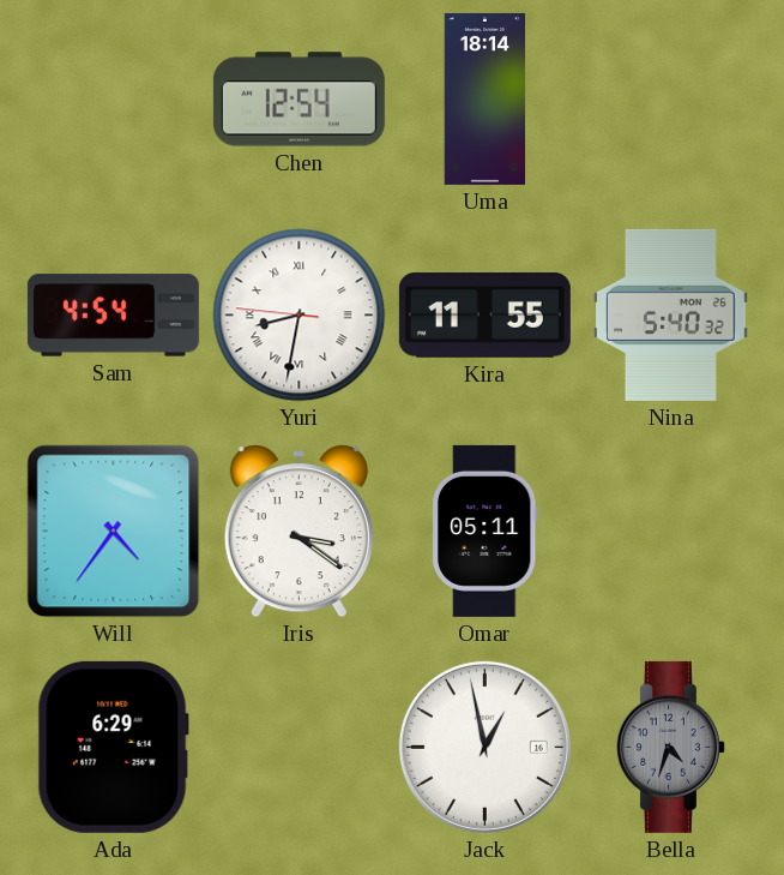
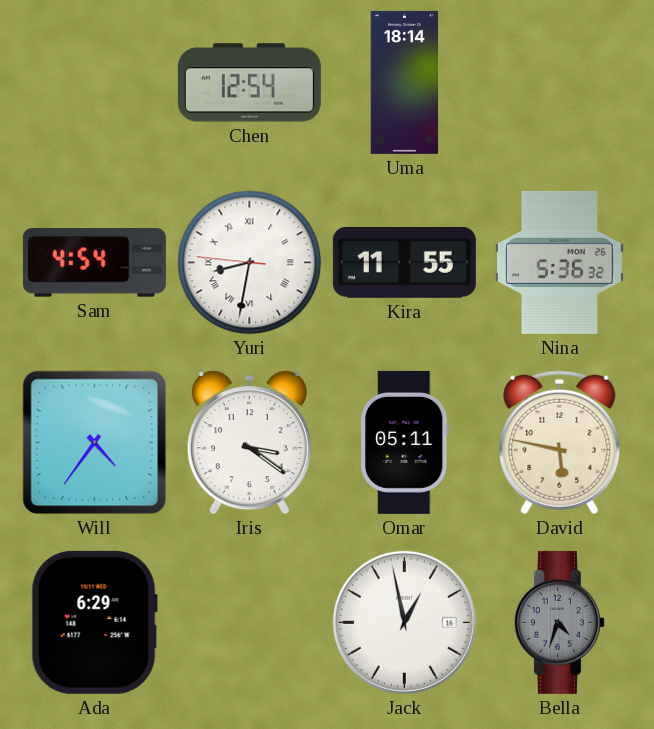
Nina: 5:40 -> 5:36 (560, 262)
David: none -> 5:47 (560, 443)
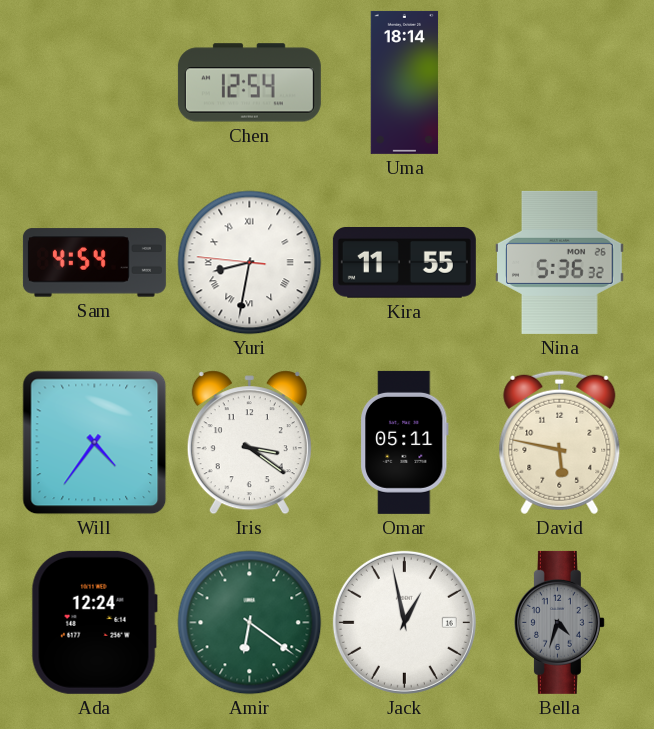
Ada: 6:29 -> 12:24 (94, 622)
Amir: none -> 6:21 (250, 623)
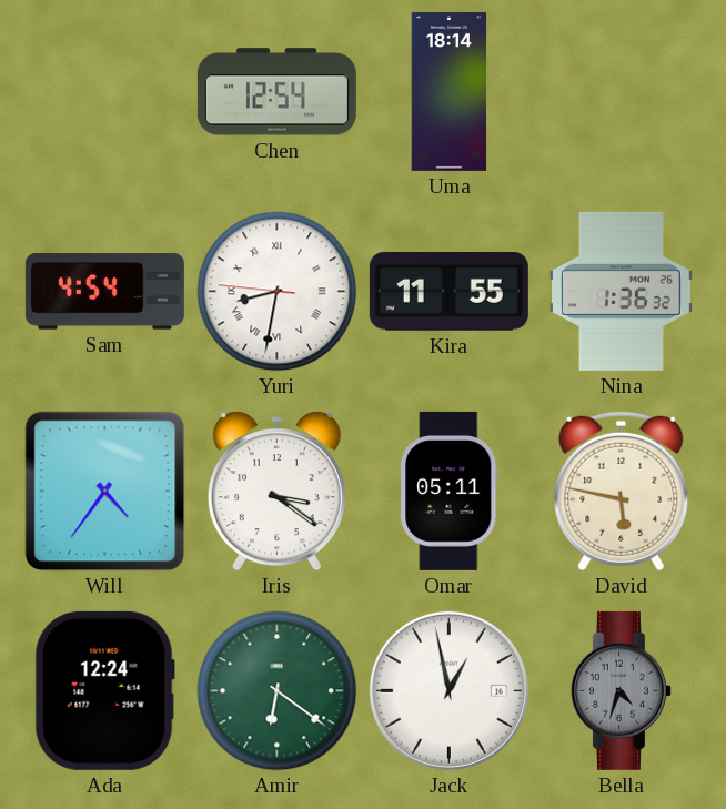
Nina: 5:36 -> 1:36 (622, 291)
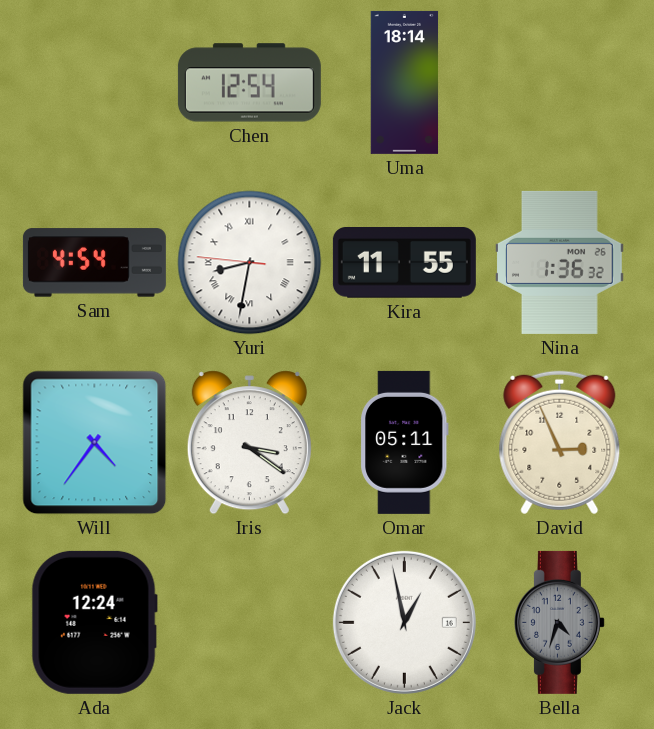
David: 5:47 -> 2:56 (560, 443)
Amir: 6:21 -> none (278, 691)
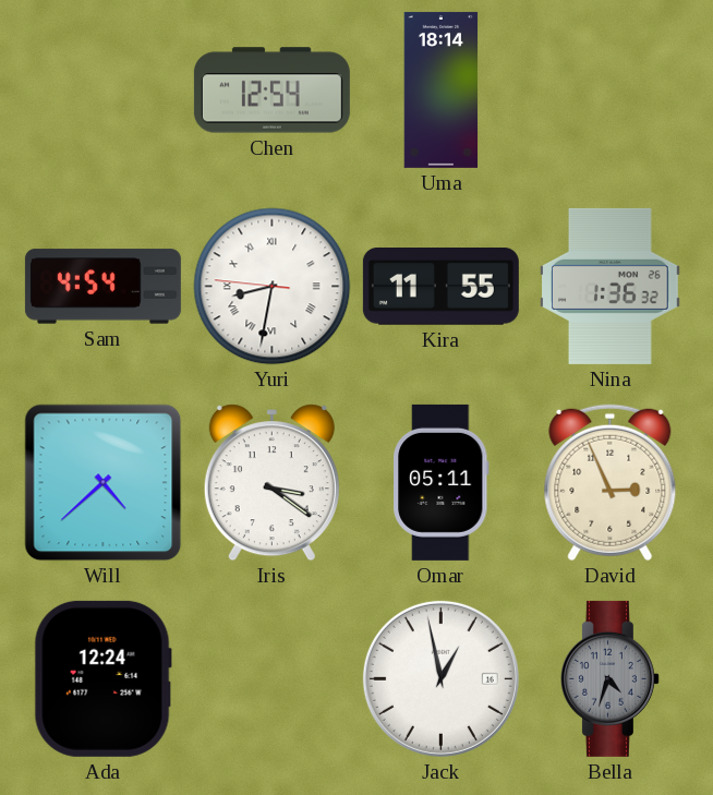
Will: 4:36 -> 4:38 (104, 483)
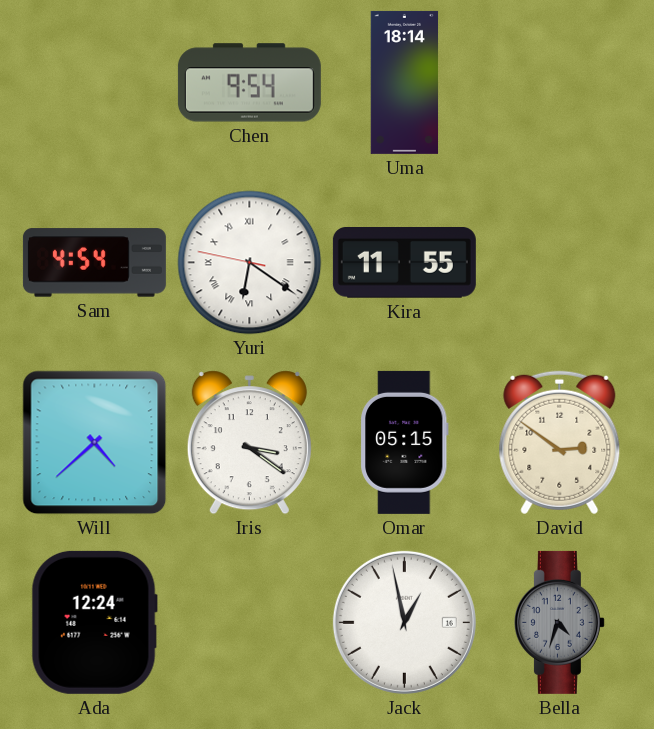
Chen: 12:54 -> 9:54 (249, 83)
Yuri: 8:31 -> 6:20 (250, 263)
Nina: 1:36 -> none (611, 286)
Omar: 05:11 -> 05:15 (405, 442)
David: 2:56 -> 2:51 (560, 443)
